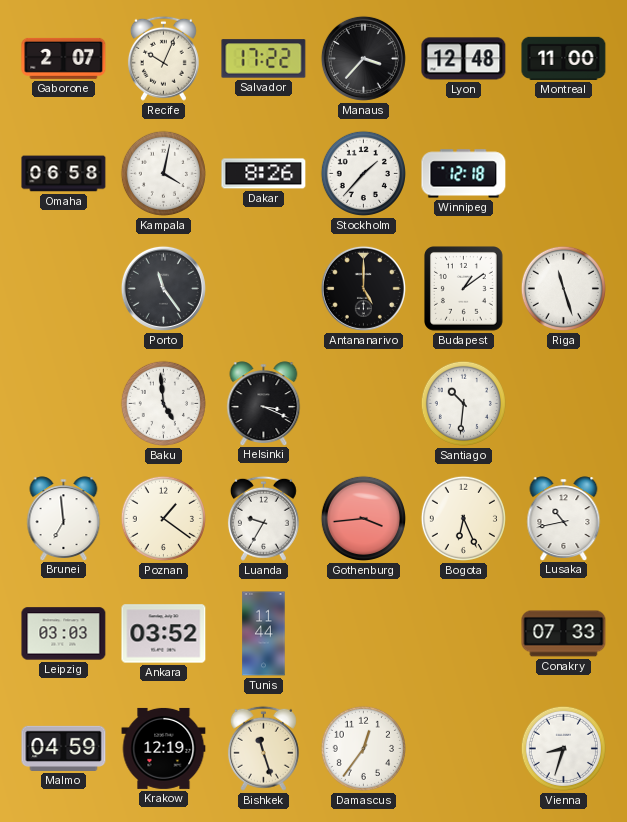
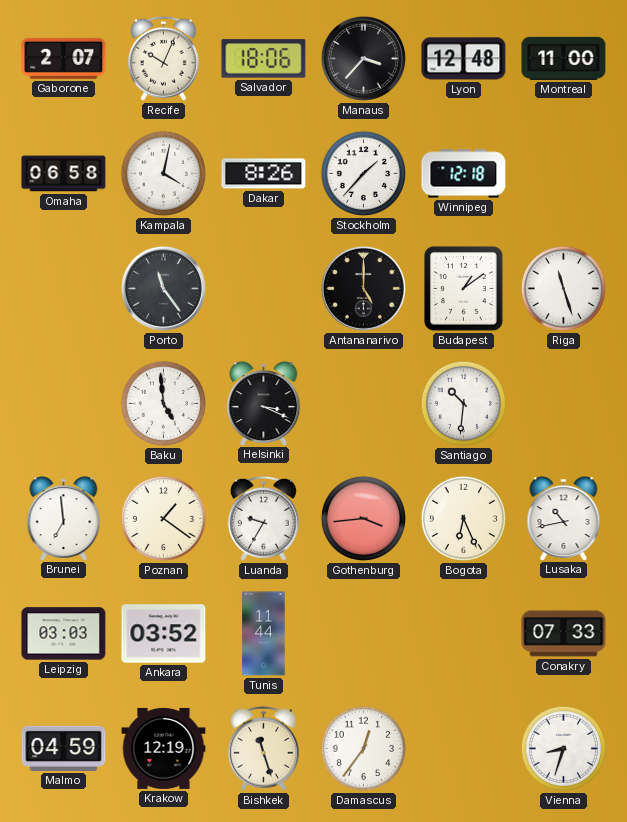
Salvador: 17:22 -> 18:06 (264, 59)
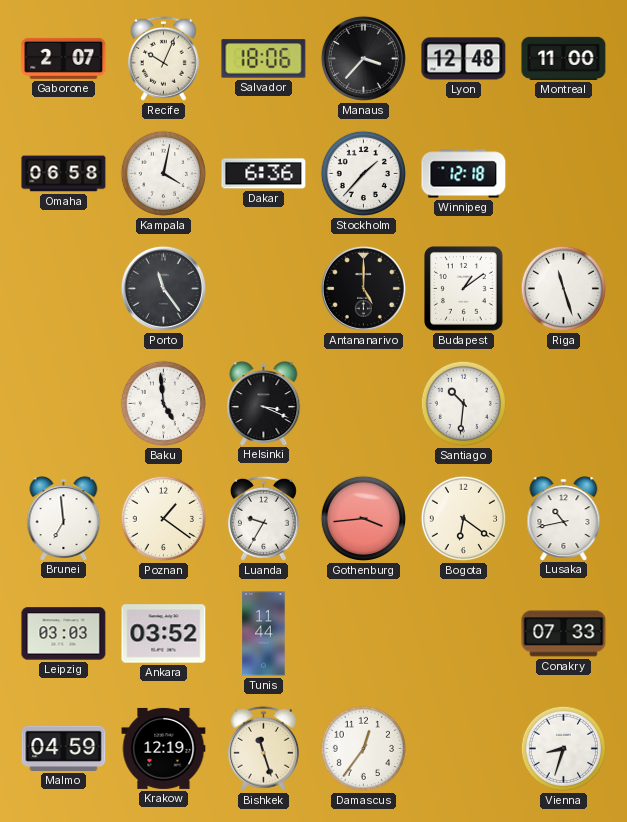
Dakar: 8:26 -> 6:36 (264, 174)
Bogota: 6:26 -> 6:21 (463, 518)
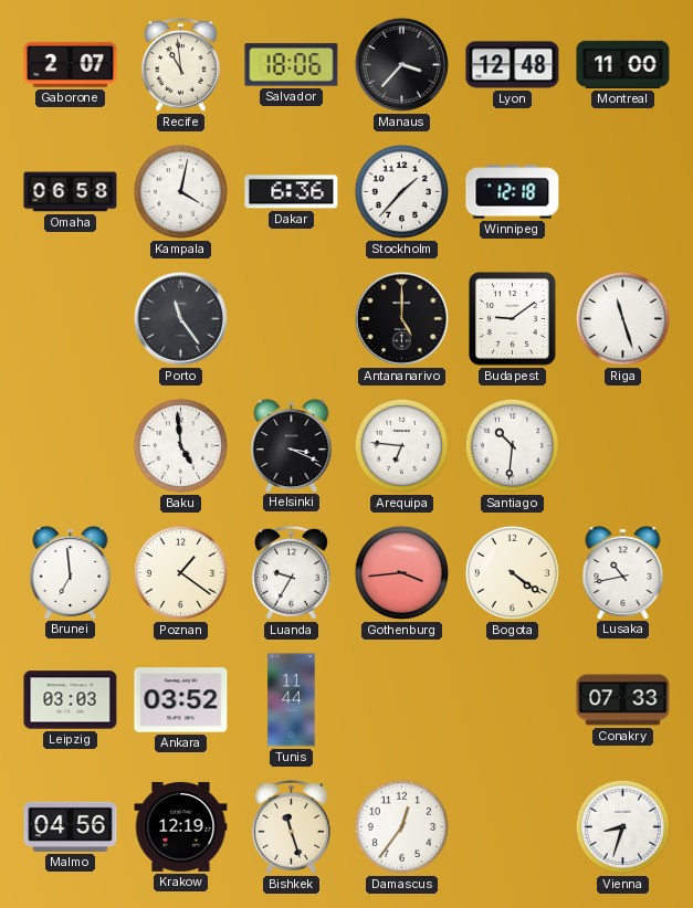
Recife: 10:04 -> 10:59 (180, 64)
Budapest: 1:09 -> 9:09 (513, 319)
Arequipa: none -> 6:46 (401, 445)
Bogota: 6:21 -> 4:21 (512, 572)
Malmo: 04:59 -> 04:56 (71, 826)
